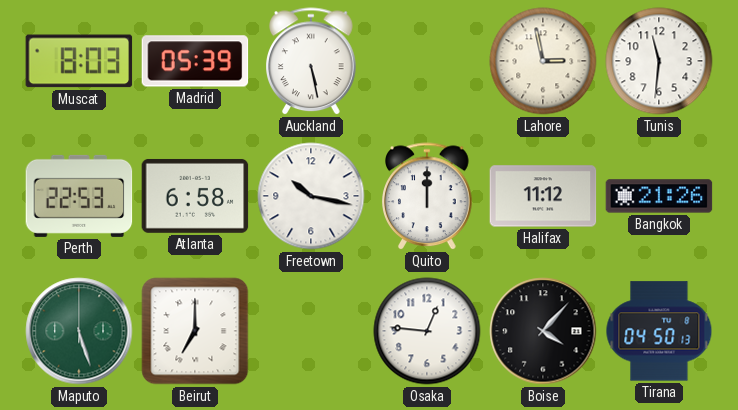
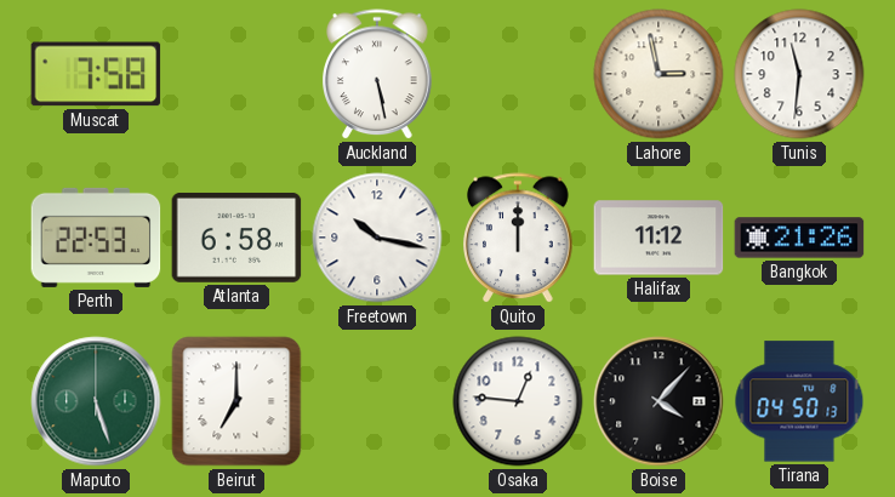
Muscat: 8:03 -> 7:58 (96, 74)
Madrid: 05:39 -> none (195, 61)
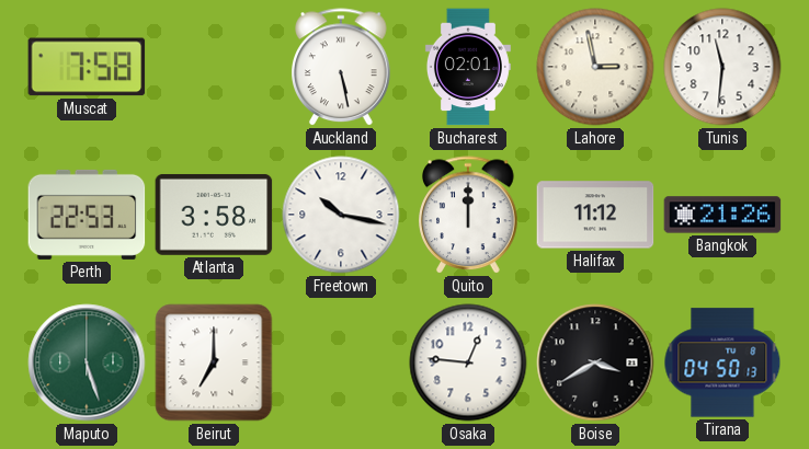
Bucharest: none -> 02:01 (468, 67)
Atlanta: 6:58 -> 3:58 (214, 215)
Boise: 4:07 -> 3:40 (595, 362)
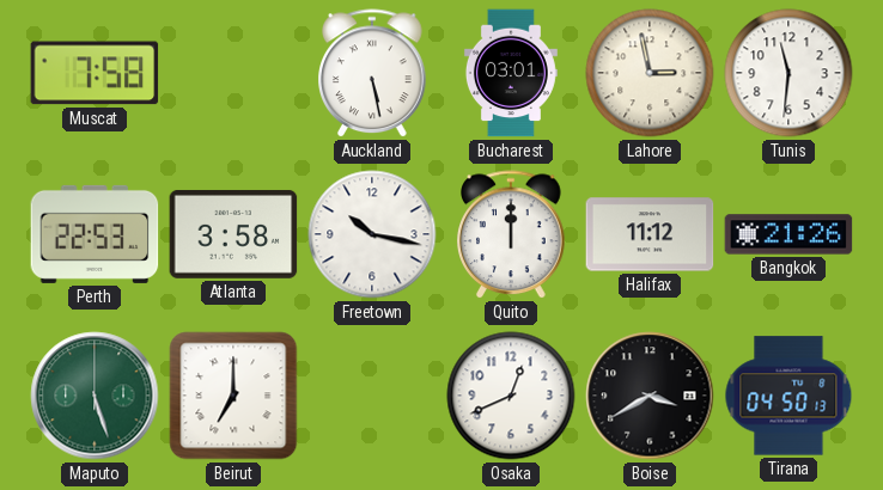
Bucharest: 02:01 -> 03:01 (511, 73)
Osaka: 12:46 -> 12:41 (511, 396)
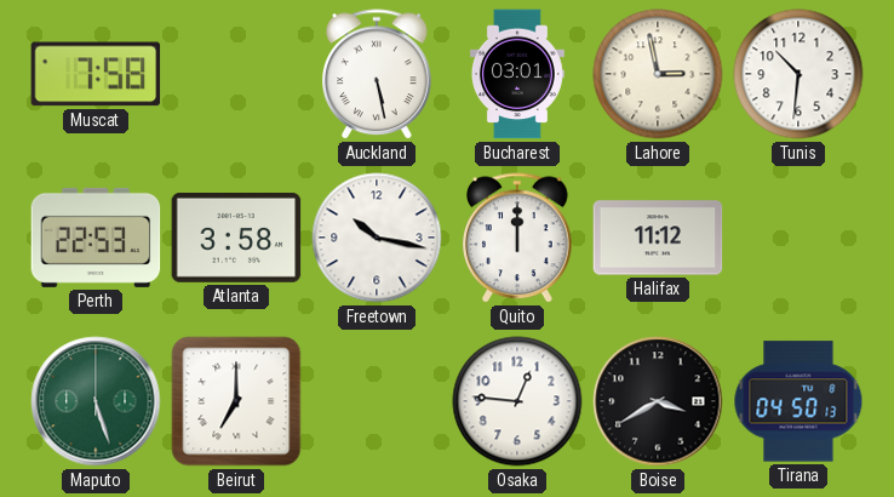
Tunis: 11:31 -> 10:31 (798, 74)
Bangkok: 21:26 -> none (788, 234)
Osaka: 12:41 -> 12:46 (517, 401)
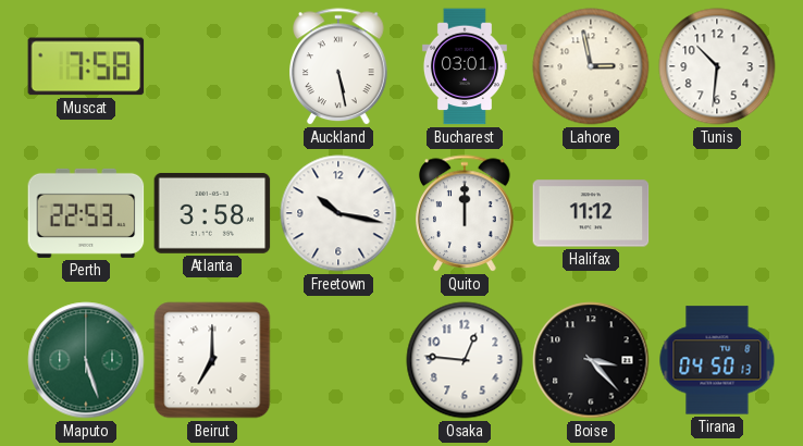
Boise: 3:40 -> 3:23 (591, 360)
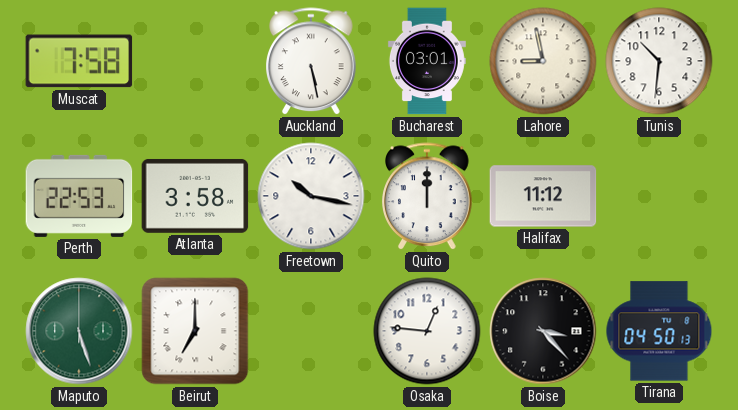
Lahore: 2:58 -> 8:58 (543, 61)
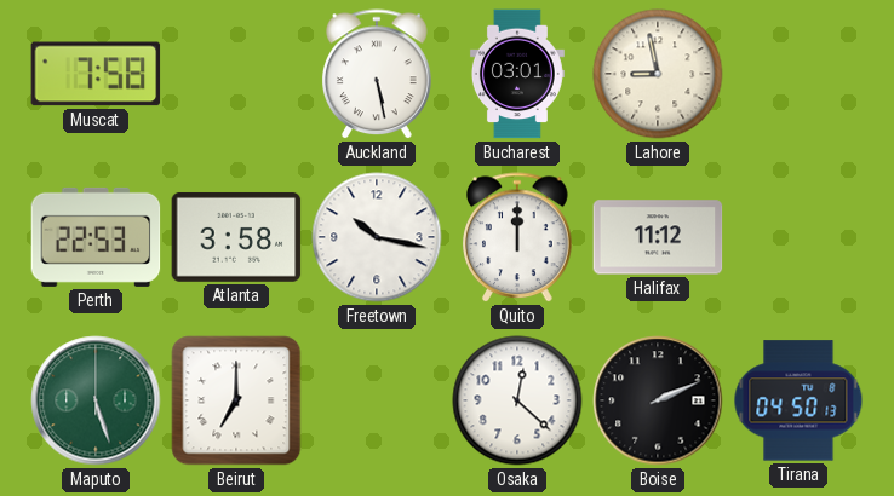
Tunis: 10:31 -> none (659, 61)
Osaka: 12:46 -> 12:22 (517, 400)
Boise: 3:23 -> 2:11 (658, 400)
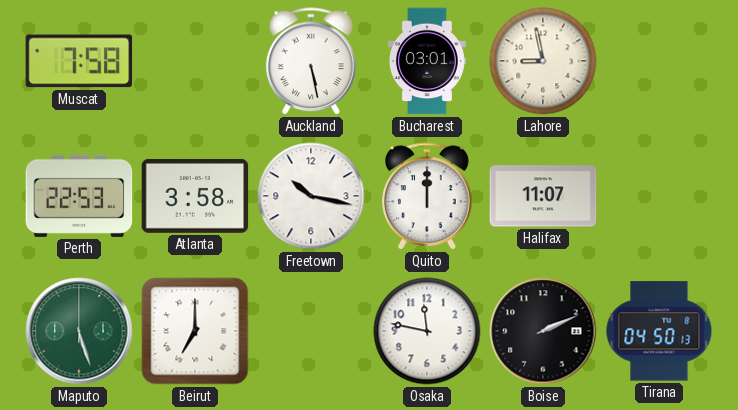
Halifax: 11:12 -> 11:07 (543, 196)
Osaka: 12:22 -> 11:47 (427, 331)
